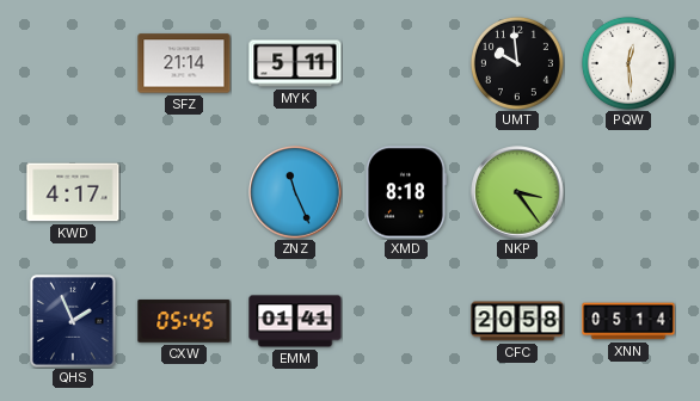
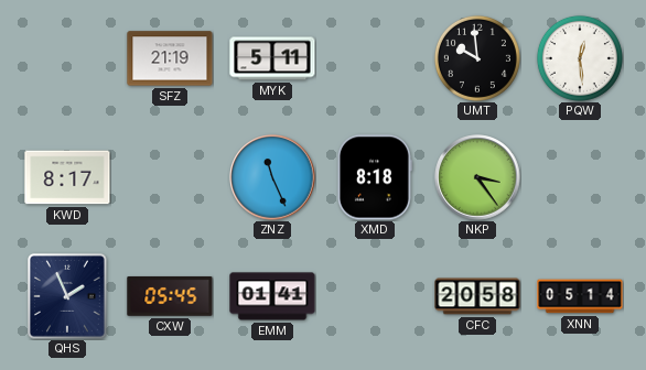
SFZ: 21:14 -> 21:19 (170, 58)
KWD: 4:17 -> 8:17 (67, 177)
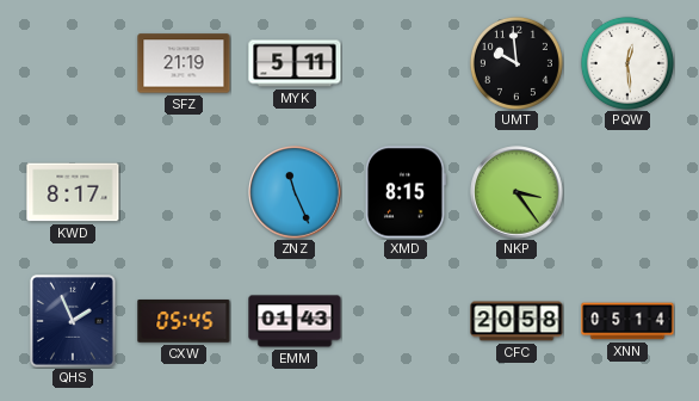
XMD: 8:18 -> 8:15 (406, 192)
EMM: 01:41 -> 01:43 (295, 321)
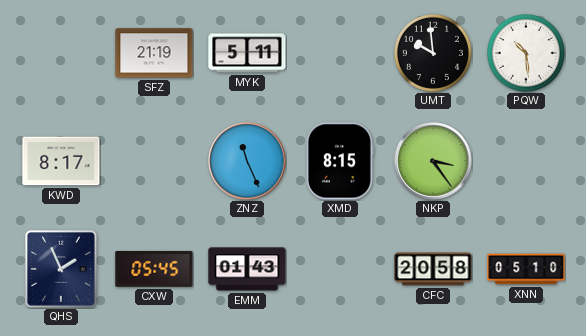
PQW: 12:29 -> 10:29 (526, 53)
XNN: 05:14 -> 05:10 (526, 269)
